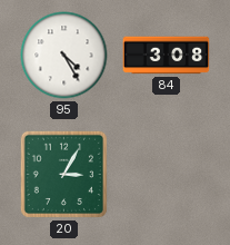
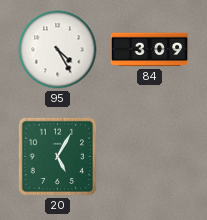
84: 3:08 -> 3:09 (150, 50)
20: 3:05 -> 5:05 (57, 156)
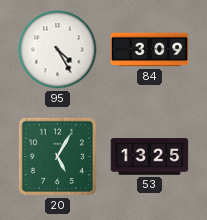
53: none -> 13:25 (150, 157)
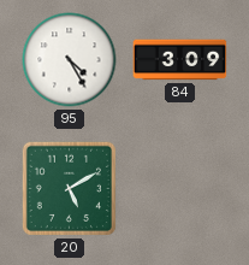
20: 5:05 -> 5:10 (69, 188)
53: 13:25 -> none (150, 157)
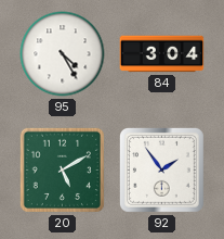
84: 3:09 -> 3:04 (162, 54)
92: none -> 1:54 (161, 169)
